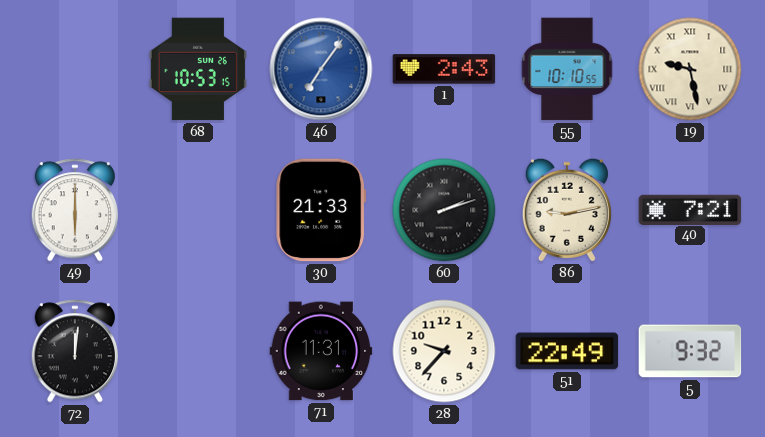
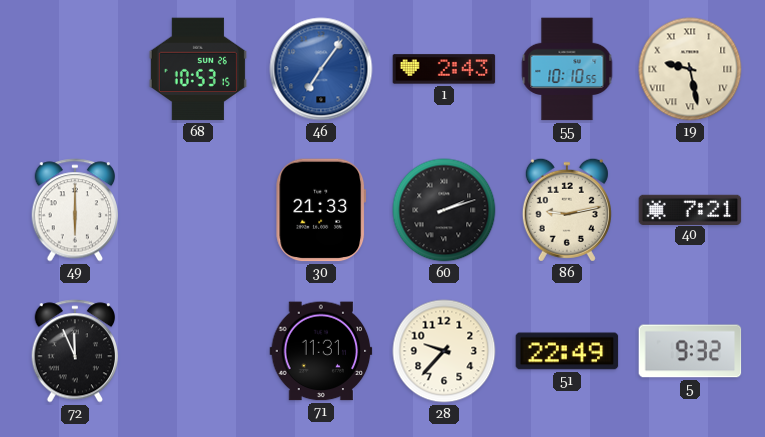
72: 12:01 -> 11:56 (74, 351)
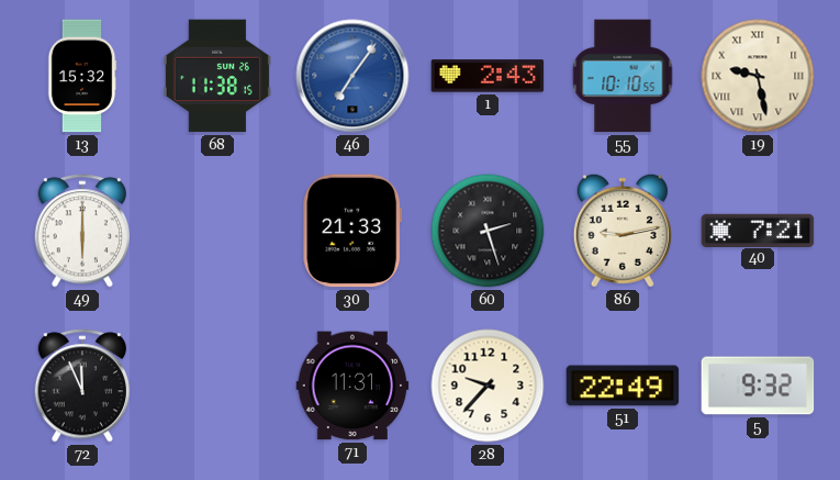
13: none -> 15:32 (82, 76)
68: 10:53 -> 11:38 (217, 76)
60: 2:12 -> 2:27 (488, 231)
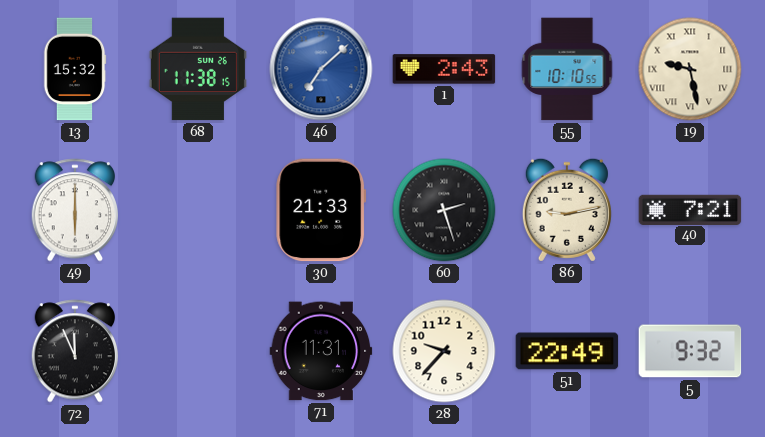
46: 7:06 -> 7:08 (321, 69)
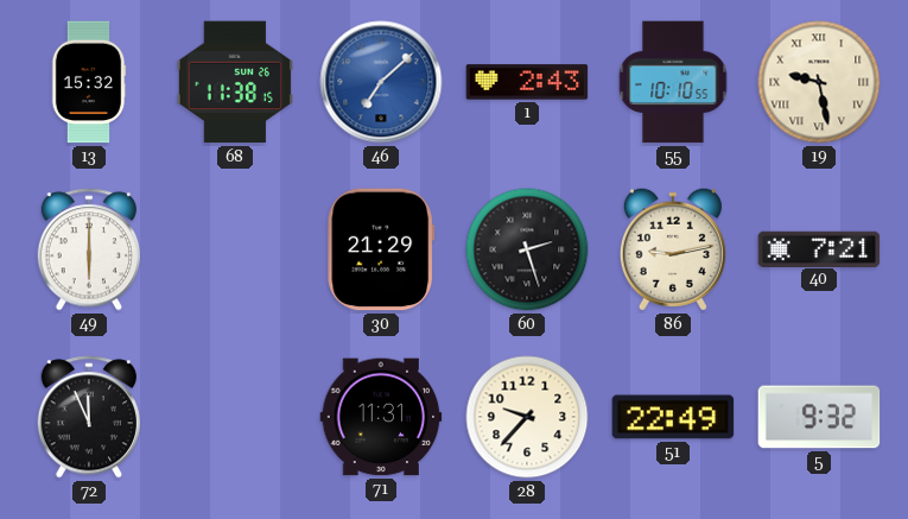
30: 21:33 -> 21:29 (381, 249)
